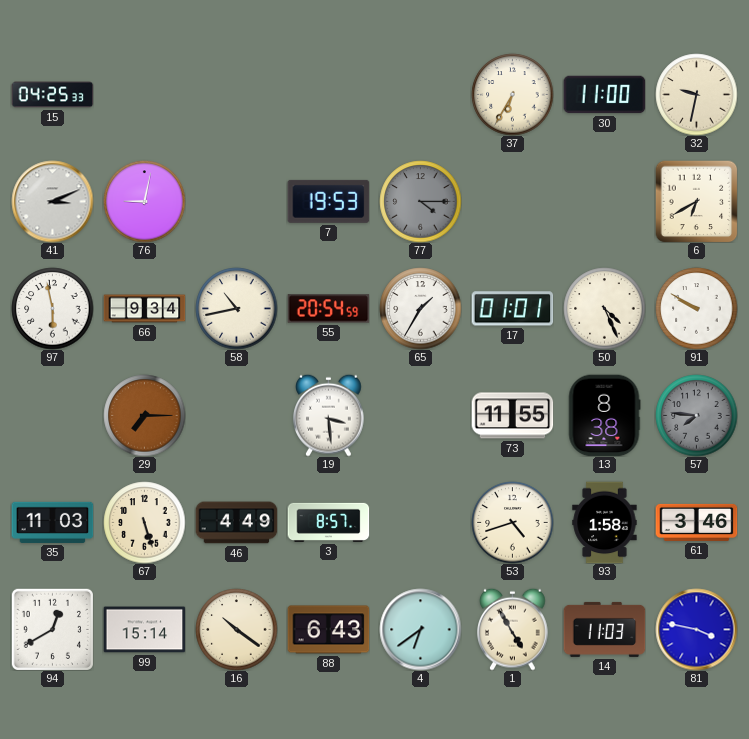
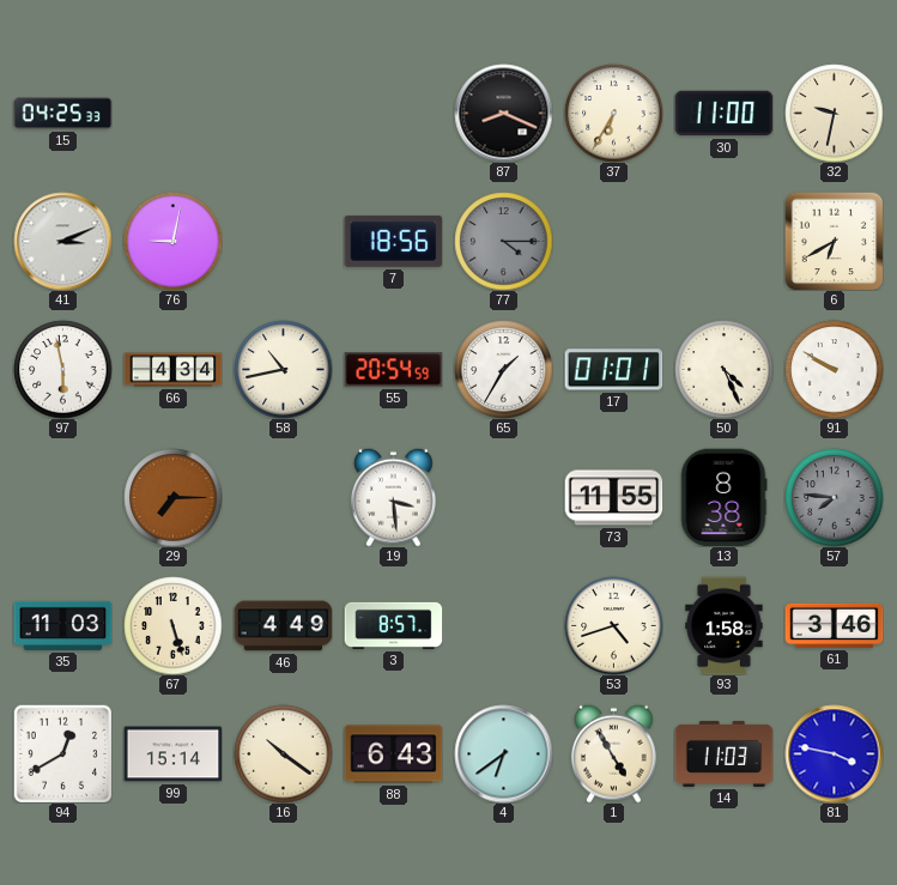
87: none -> 8:19 (503, 113)
7: 19:53 -> 18:56 (393, 241)
66: 9:34 -> 4:34 (172, 370)
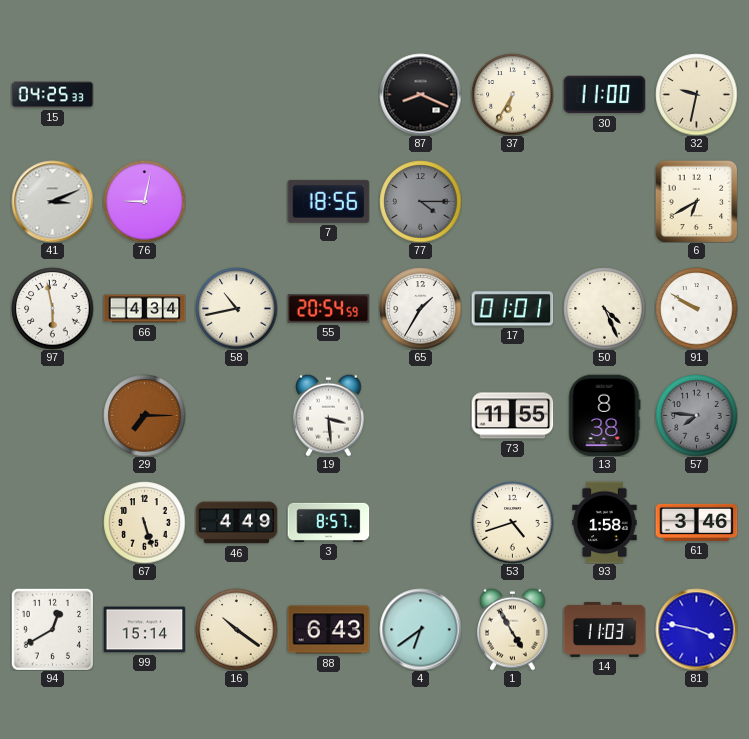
35: 11:03 -> none (62, 625)
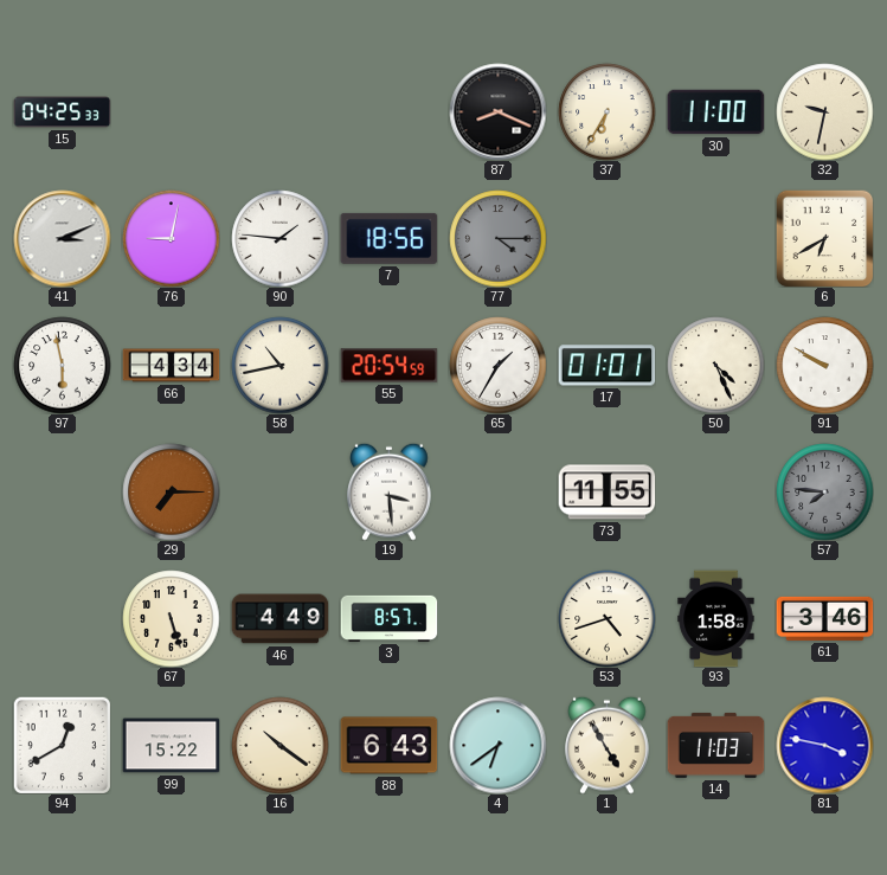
90: none -> 1:46 (279, 238)
13: 8:38 -> none (604, 415)
99: 15:14 -> 15:22 (171, 746)
